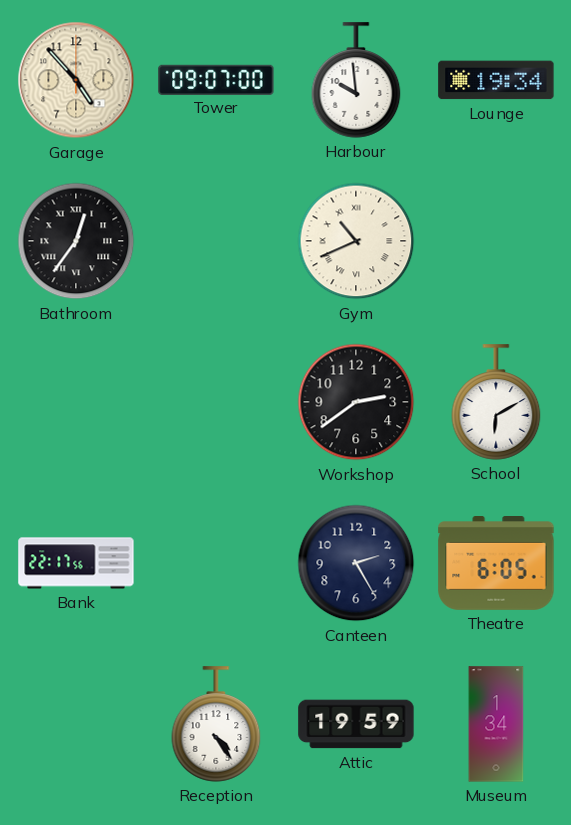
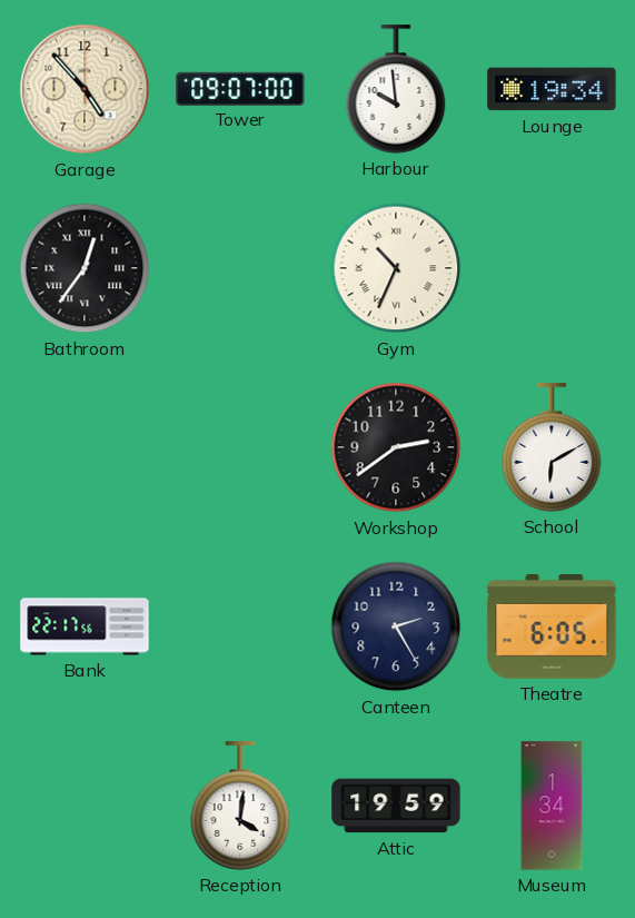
Gym: 10:41 -> 10:34 (396, 268)
Reception: 4:24 -> 4:01 (240, 806)
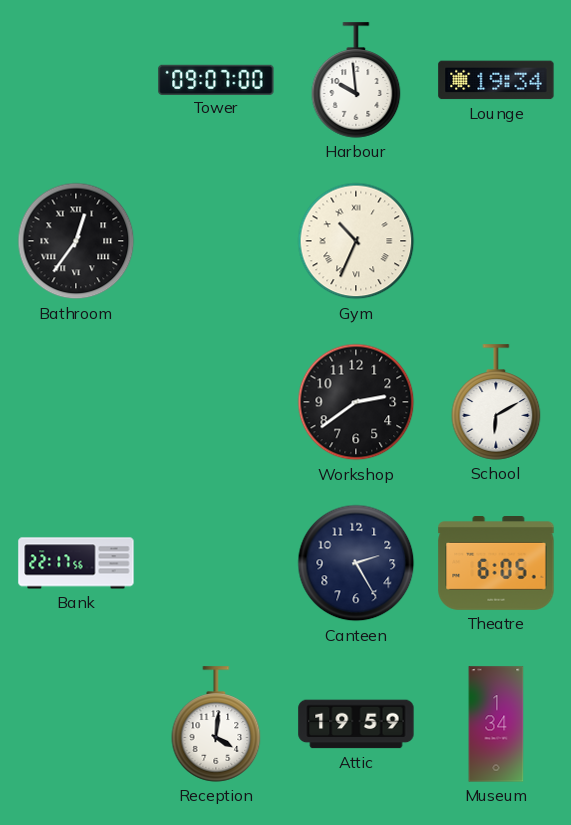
Garage: 4:53 -> none (85, 89)
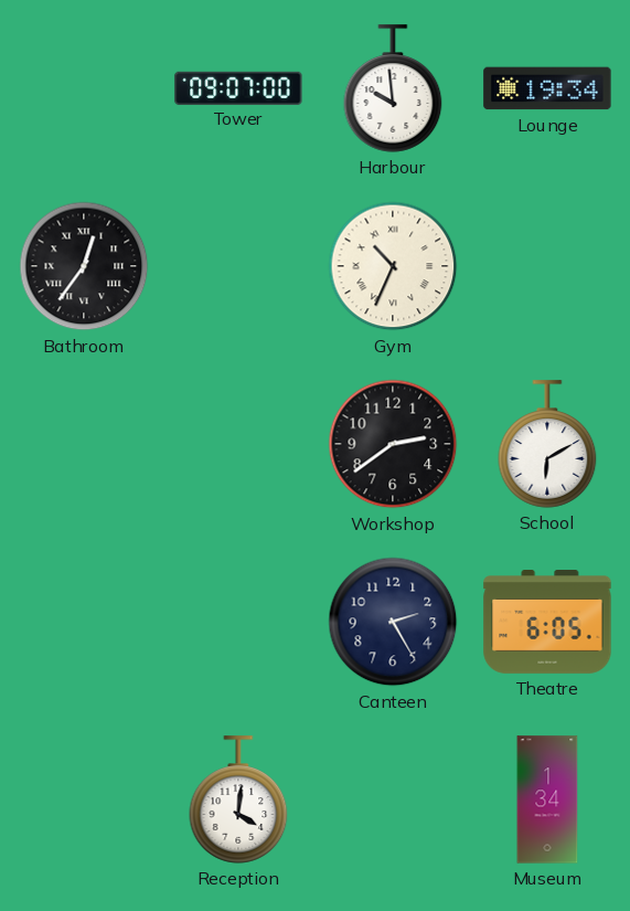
Bank: 22:17 -> none (76, 563)
Attic: 19:59 -> none (356, 724)
